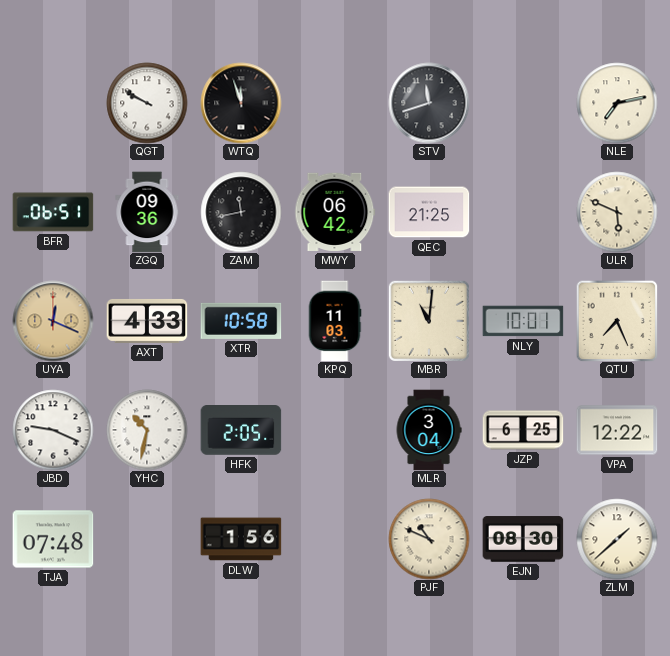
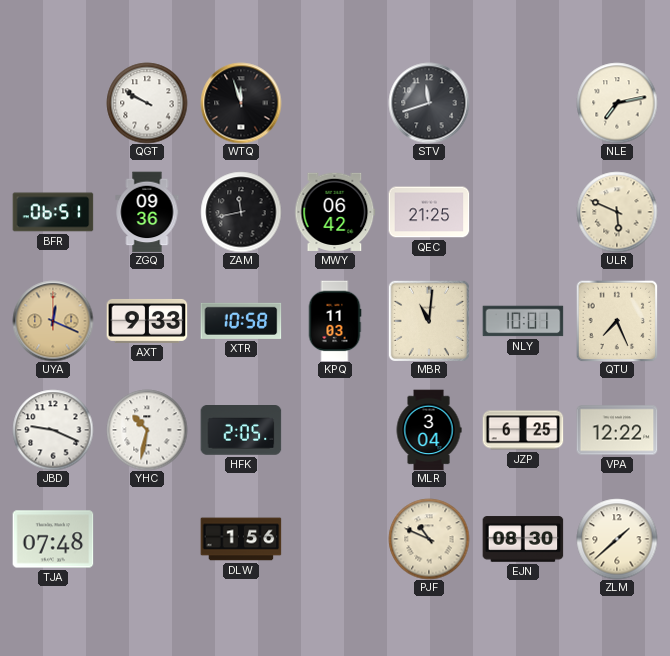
AXT: 4:33 -> 9:33 (147, 321)
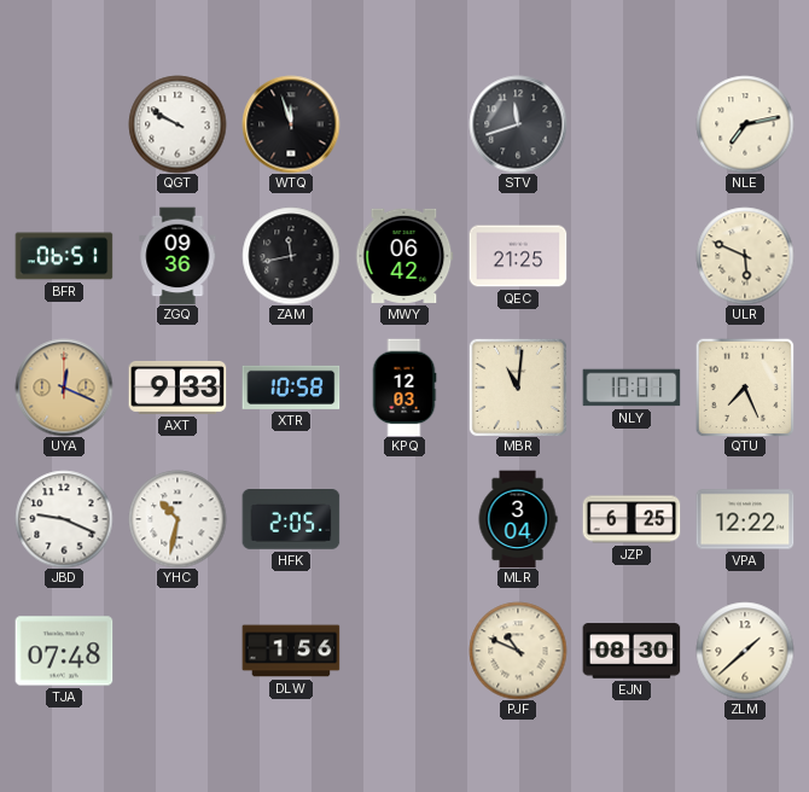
KPQ: 11:03 -> 12:03 (405, 388)
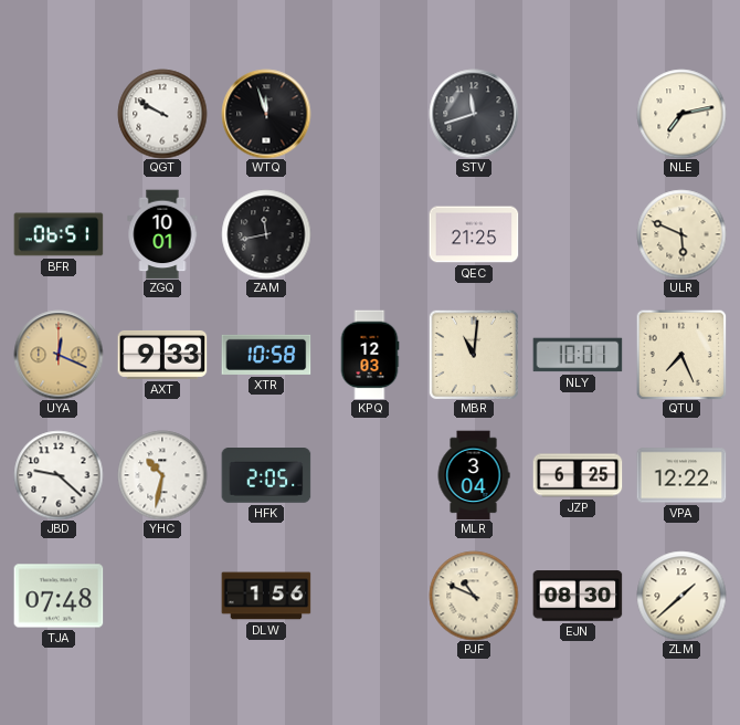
ZGQ: 09:36 -> 10:01 (162, 234)
MWY: 06:42 -> none (405, 256)
JBD: 9:19 -> 9:22 (59, 475)
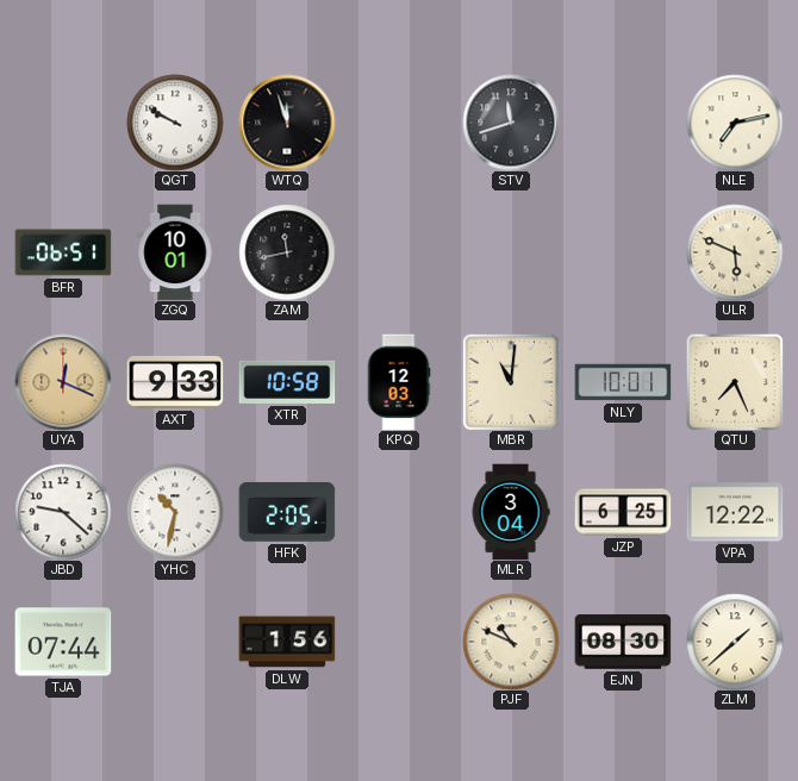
QEC: 21:25 -> none (474, 234)
TJA: 07:48 -> 07:44 (63, 642)
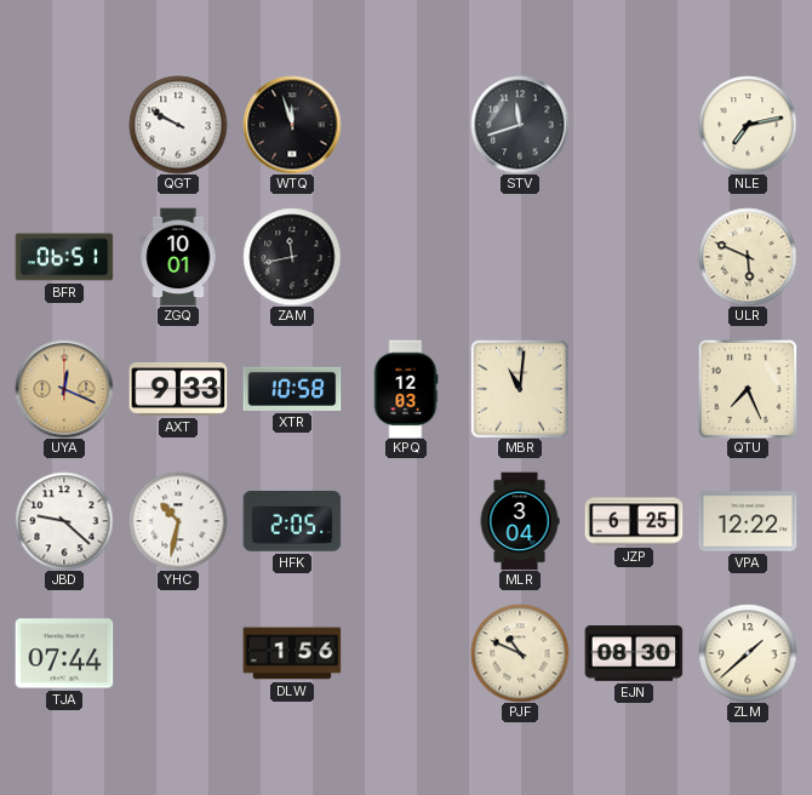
NLY: 10:01 -> none (623, 382)
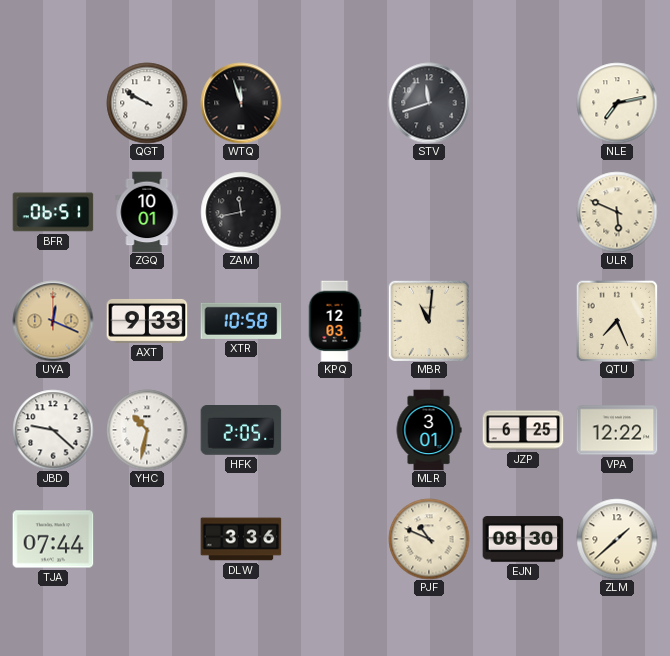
MLR: 3:04 -> 3:01 (429, 430)
DLW: 1:56 -> 3:36 (241, 539)
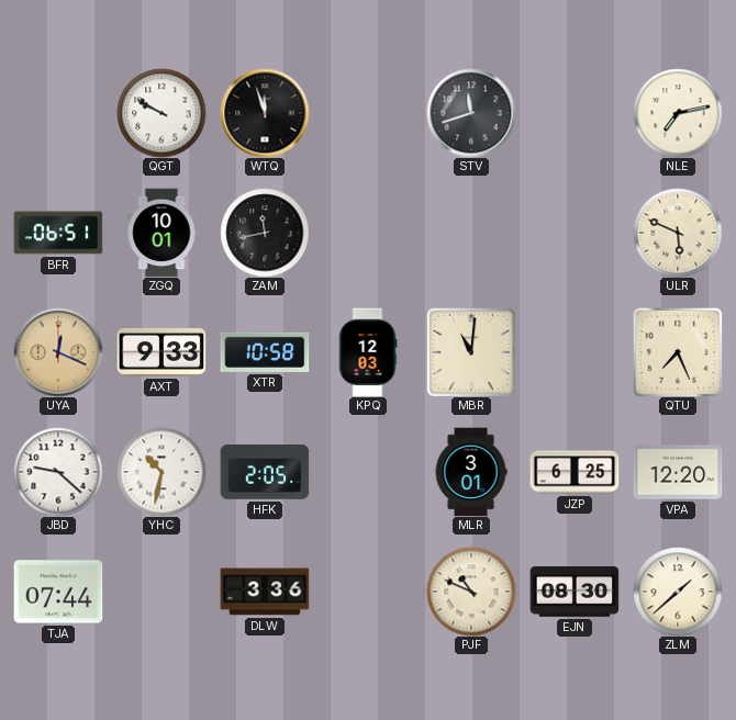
VPA: 12:22 -> 12:20 (678, 472)
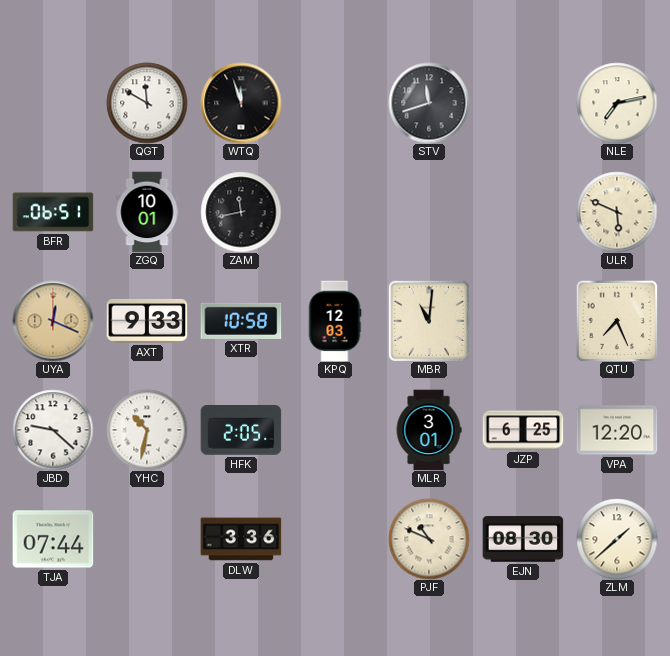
QGT: 9:50 -> 11:50 (147, 103)
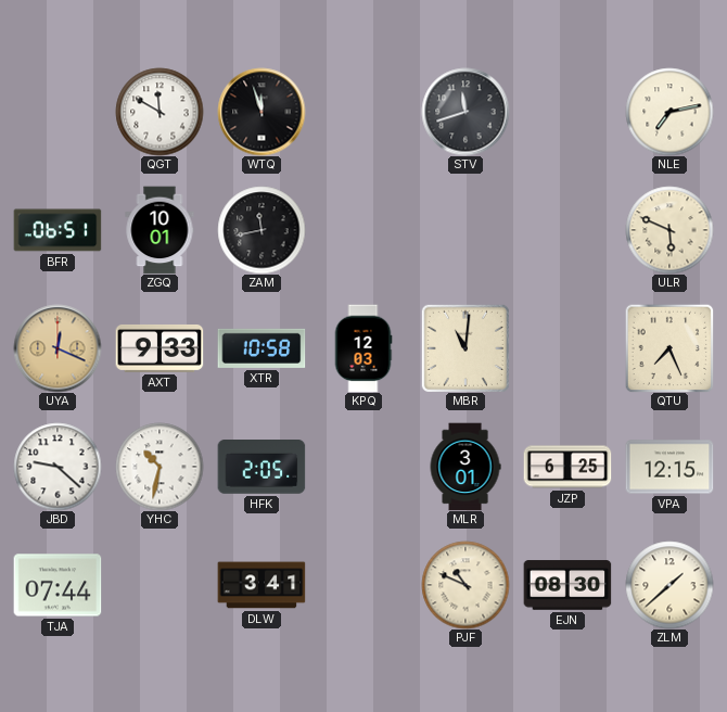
VPA: 12:20 -> 12:15 (669, 467)
DLW: 3:36 -> 3:41 (262, 585)
